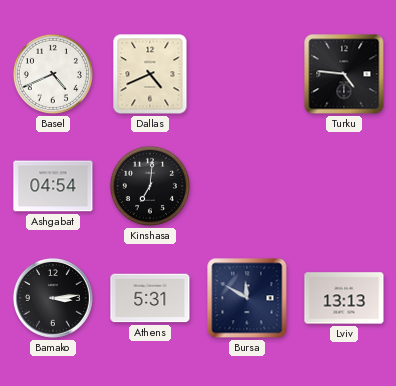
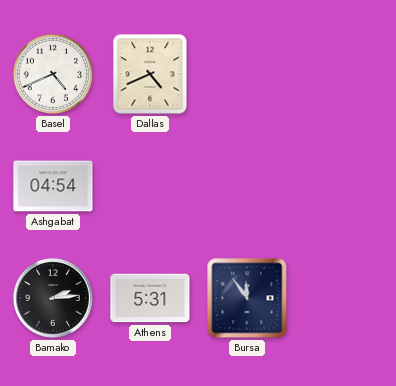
Turku: 4:46 -> none (344, 74)
Kinshasa: 7:01 -> none (150, 186)
Bamako: 3:14 -> 2:14 (53, 298)
Bursa: 11:50 -> 11:54 (247, 298)
Lviv: 13:13 -> none (344, 298)
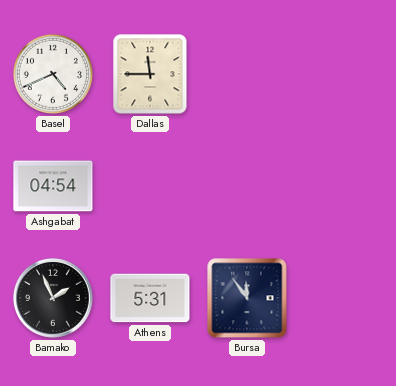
Dallas: 4:41 -> 11:45 (150, 74)
Bamako: 2:14 -> 1:56 (53, 298)
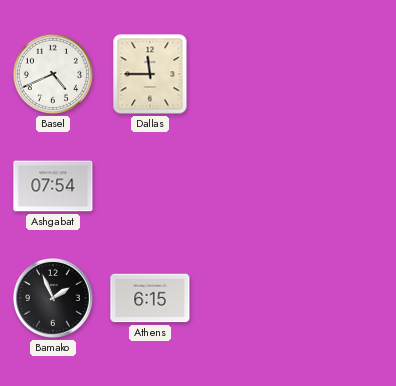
Ashgabat: 04:54 -> 07:54 (53, 186)
Athens: 5:31 -> 6:15 (150, 298)
Bursa: 11:54 -> none (247, 298)
